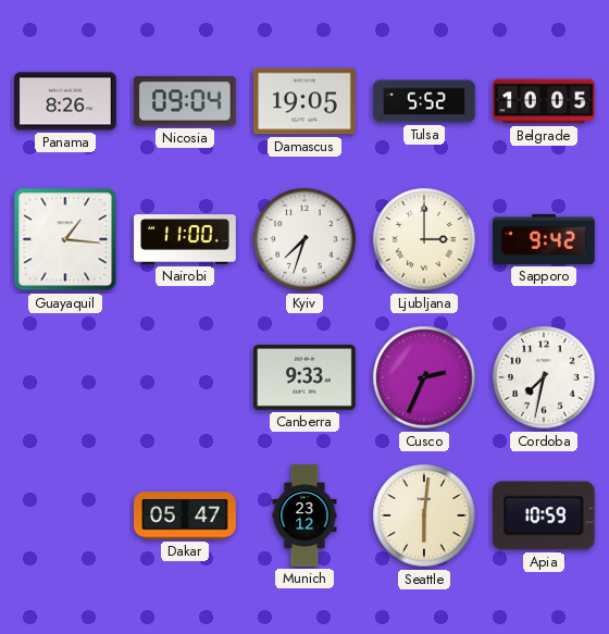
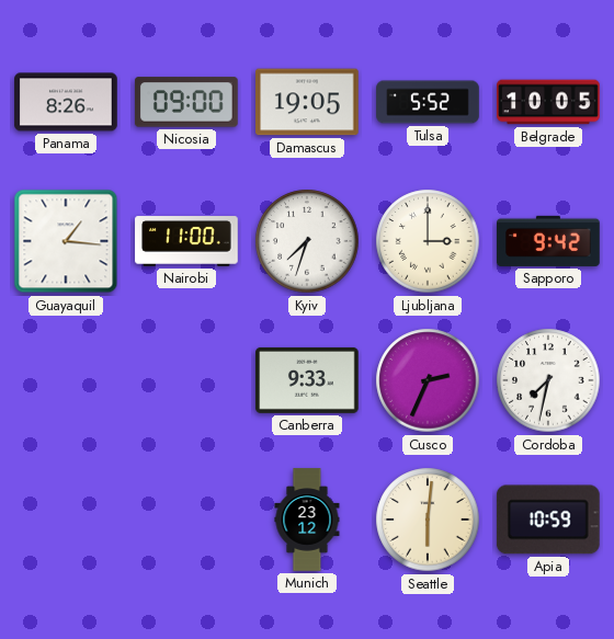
Nicosia: 09:04 -> 09:00 (186, 102)
Dakar: 05:47 -> none (185, 515)
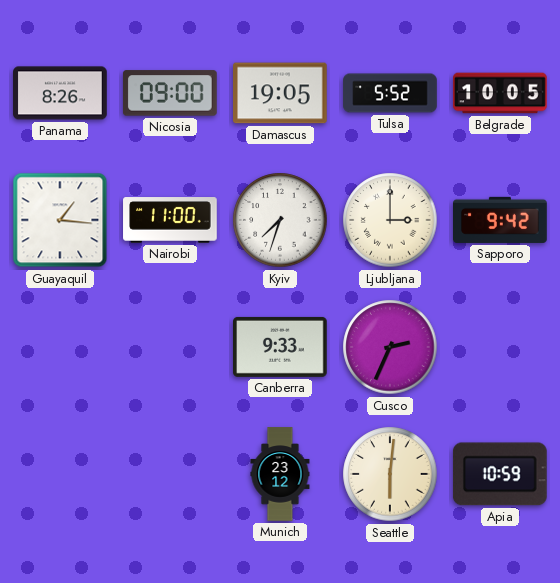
Cordoba: 7:32 -> none (548, 380)
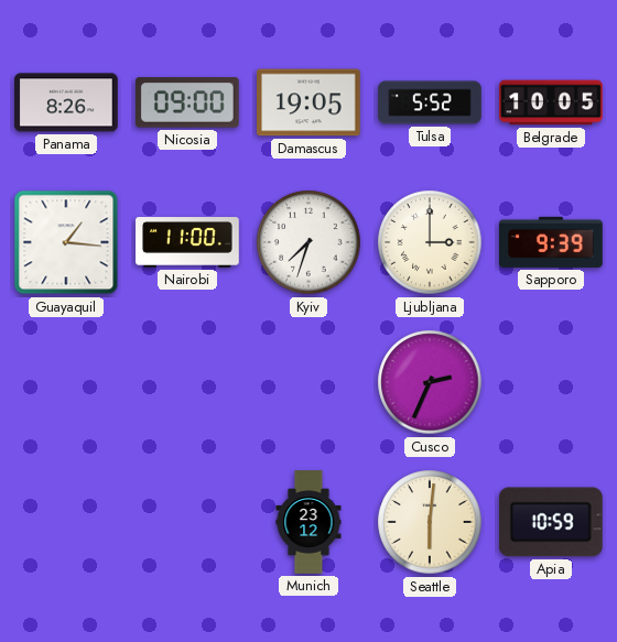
Sapporo: 9:42 -> 9:39 (551, 242)
Canberra: 9:33 -> none (281, 347)
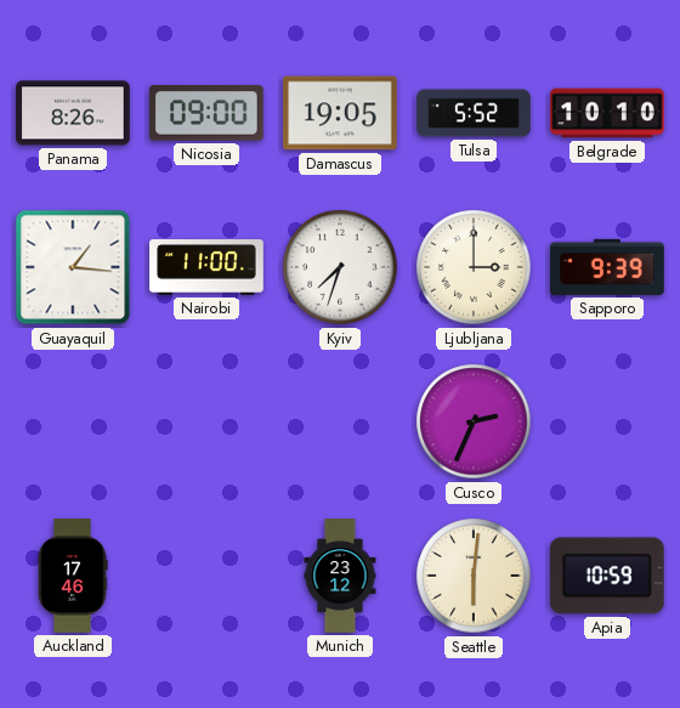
Belgrade: 10:05 -> 10:10 (607, 113)
Auckland: none -> 17:46 (73, 576)
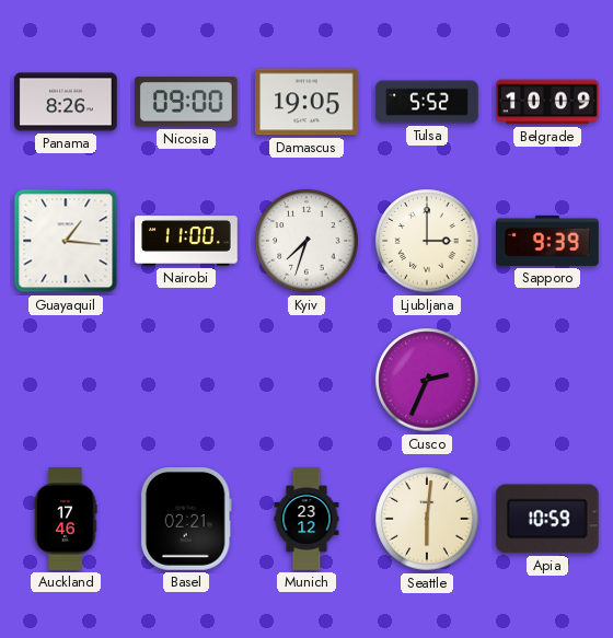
Belgrade: 10:10 -> 10:09 (547, 102)
Basel: none -> 02:21 (186, 520)
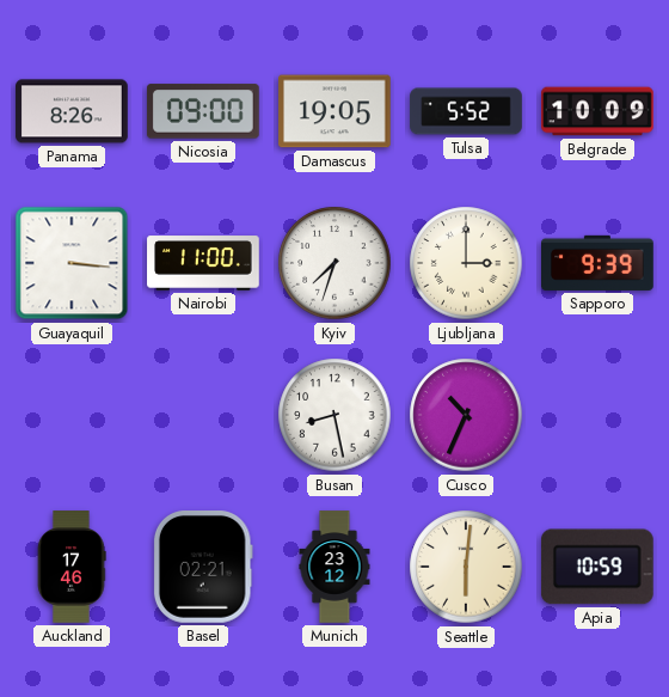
Guayaquil: 1:16 -> 3:16 (72, 263)
Busan: none -> 8:28 (334, 415)
Cusco: 2:34 -> 10:34 (466, 415)
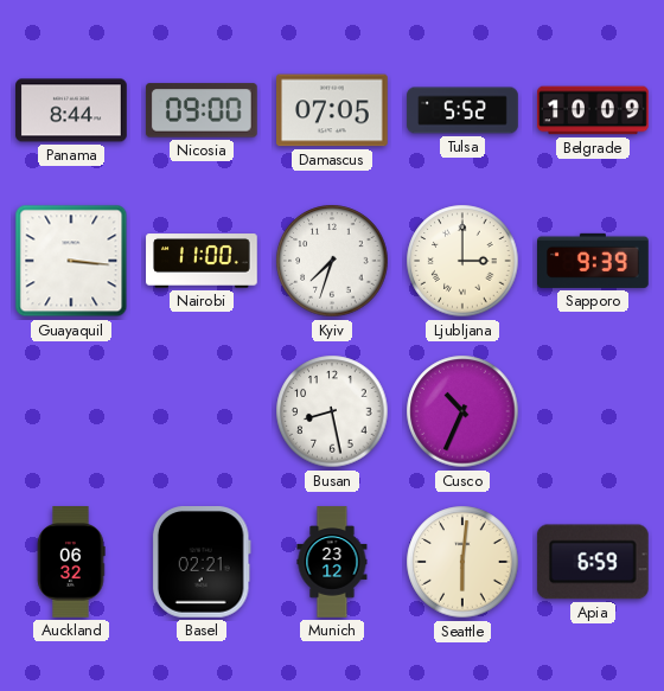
Panama: 8:26 -> 8:44 (71, 110)
Damascus: 19:05 -> 07:05 (333, 110)
Auckland: 17:46 -> 06:32 (71, 562)
Apia: 10:59 -> 6:59 (593, 562)
